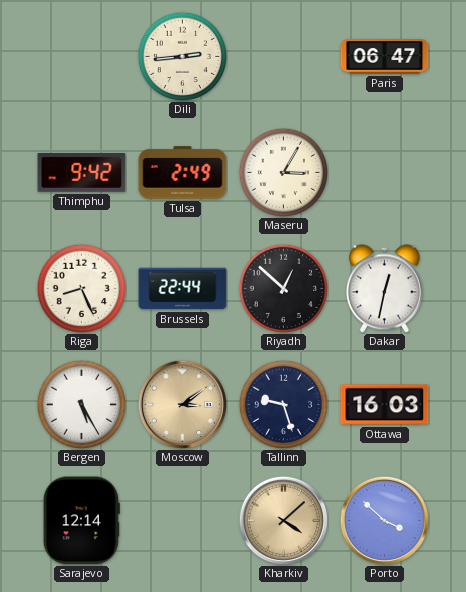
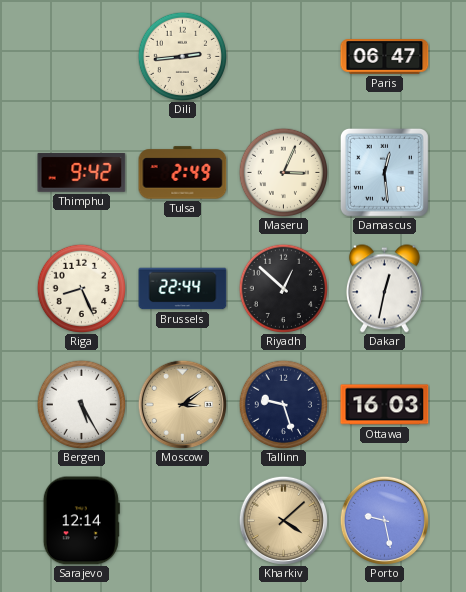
Maseru: 3:05 -> 3:04 (283, 172)
Damascus: none -> 12:29 (384, 172)
Porto: 3:52 -> 9:28 (384, 520)
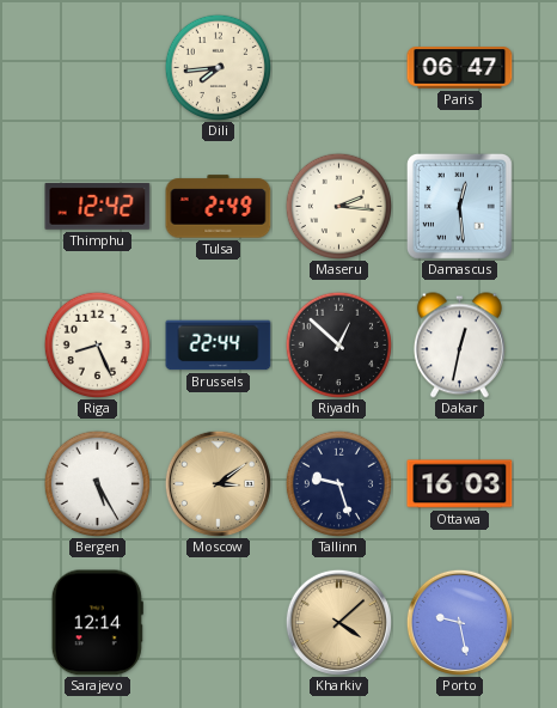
Dili: 2:44 -> 7:44 (218, 67)
Thimphu: 9:42 -> 12:42 (98, 207)
Maseru: 3:04 -> 2:16 (338, 206)
